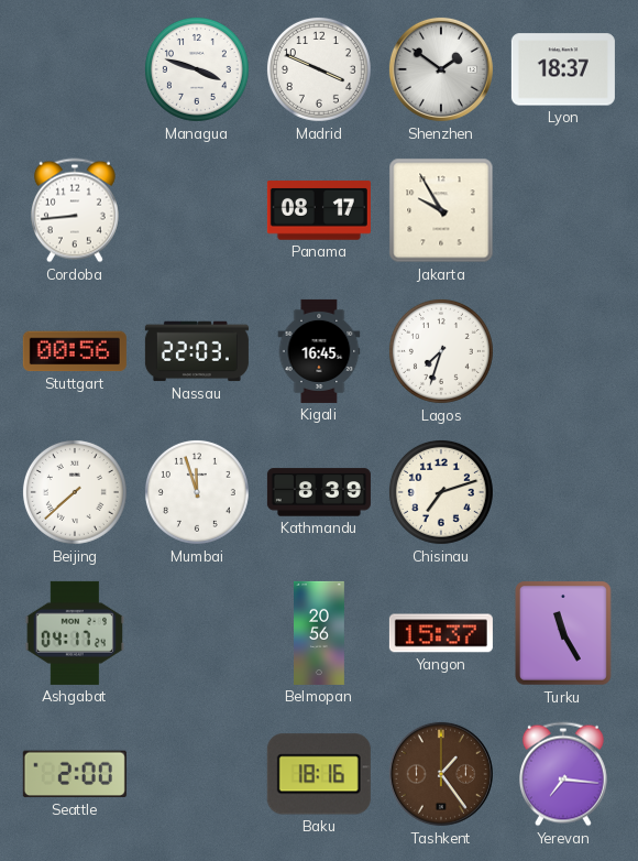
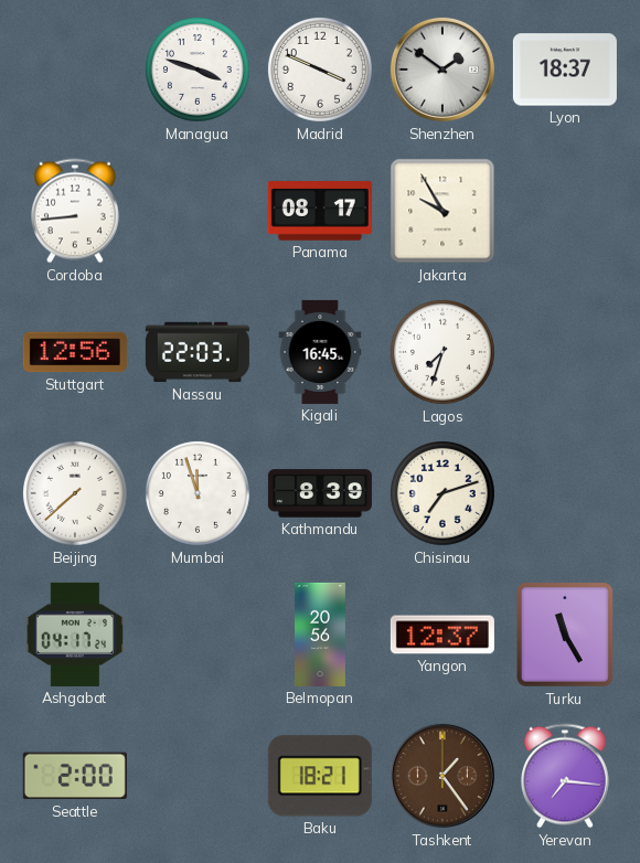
Stuttgart: 00:56 -> 12:56 (75, 352)
Yangon: 15:37 -> 12:37 (442, 635)
Baku: 18:16 -> 18:21 (320, 776)
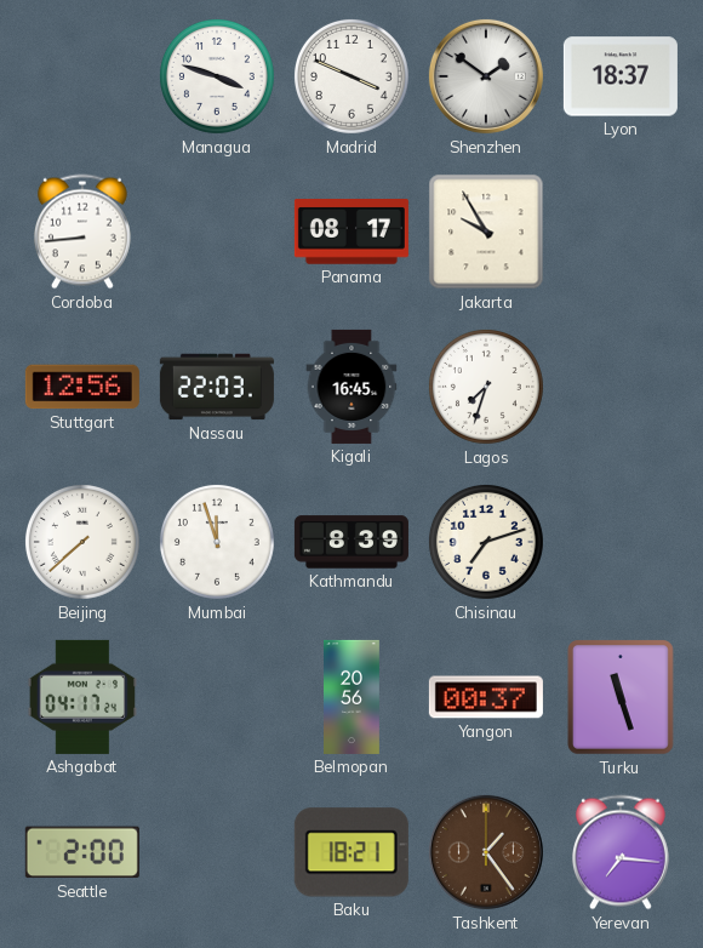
Yangon: 12:37 -> 00:37 (486, 697)
Turku: 11:25 -> 11:27 (622, 698)
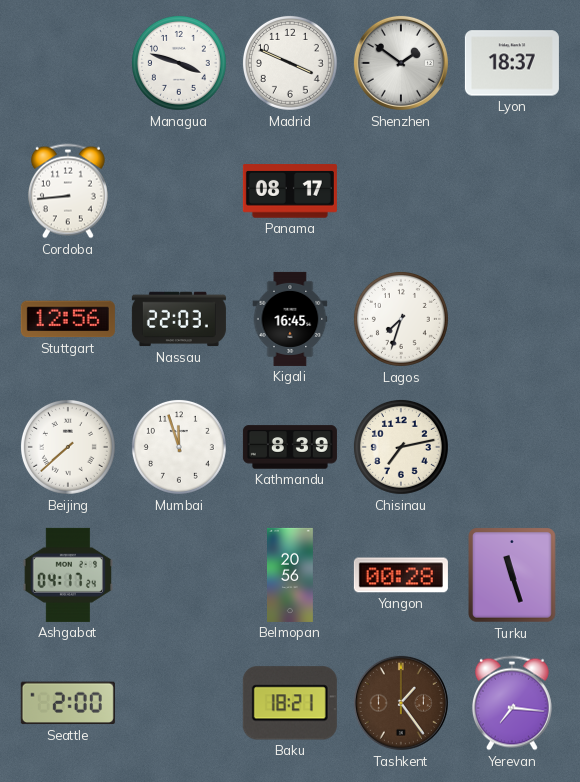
Jakarta: 9:55 -> none (486, 232)
Chisinau: 7:12 -> 7:13 (401, 447)
Yangon: 00:37 -> 00:28 (401, 575)
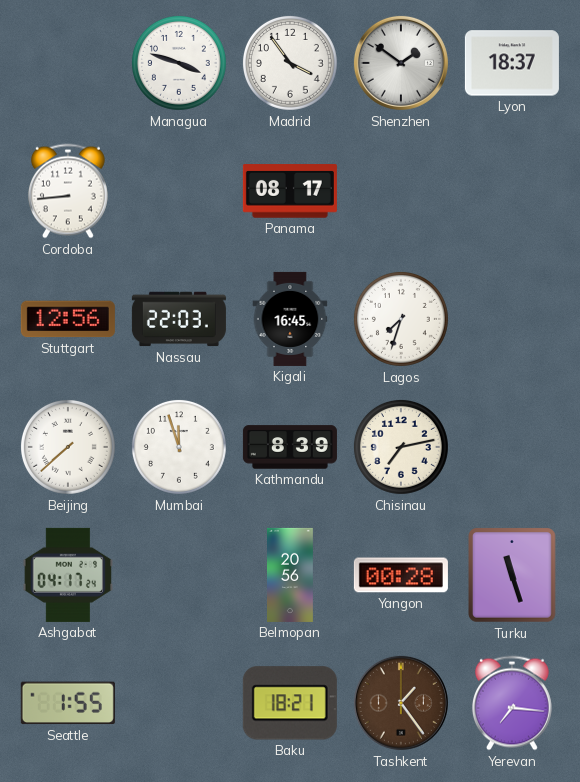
Madrid: 3:49 -> 3:54 (290, 63)
Seattle: 2:00 -> 1:55 (68, 703)
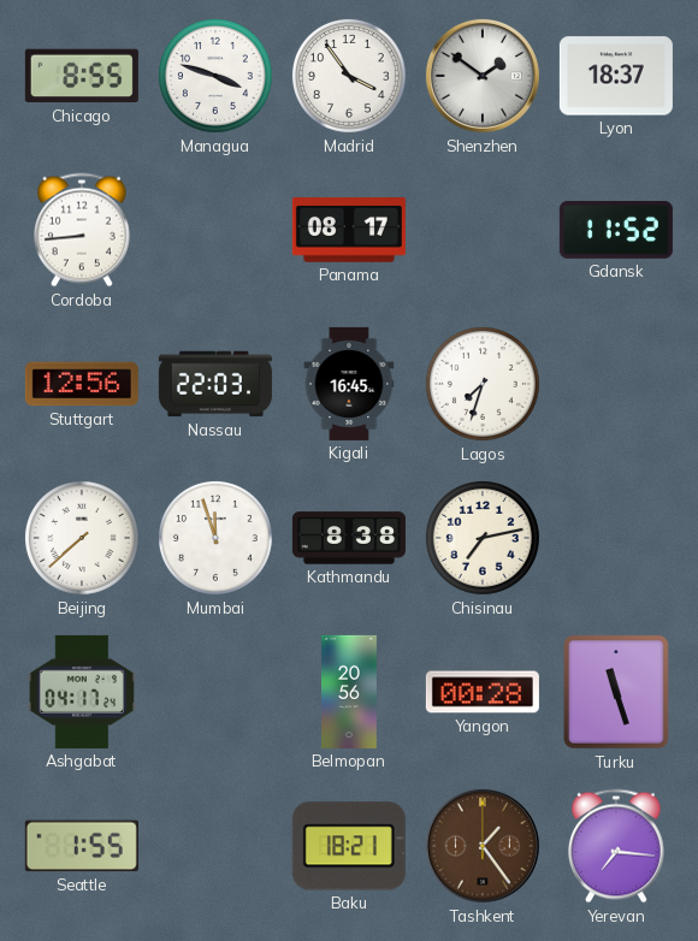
Chicago: none -> 8:55 (82, 76)
Gdansk: none -> 11:52 (616, 231)
Kathmandu: 8:39 -> 8:38 (349, 538)
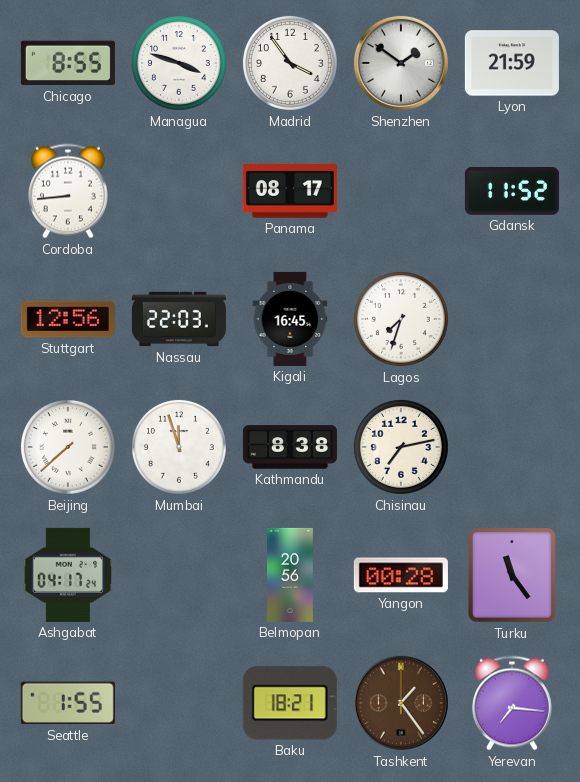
Lyon: 18:37 -> 21:59 (512, 63)
Turku: 11:27 -> 11:24 (513, 576)
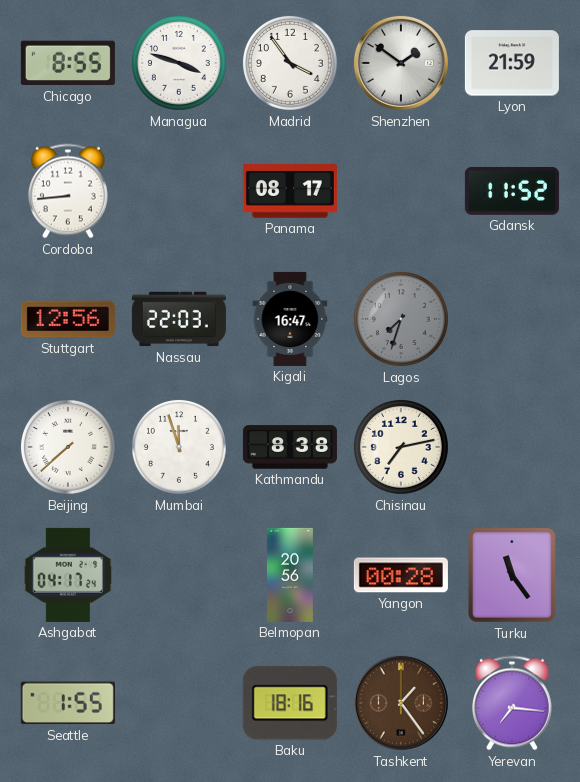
Kigali: 16:45 -> 16:47 (290, 319)
Lagos dial: white -> grey (401, 319)
Baku: 18:21 -> 18:16 (290, 703)
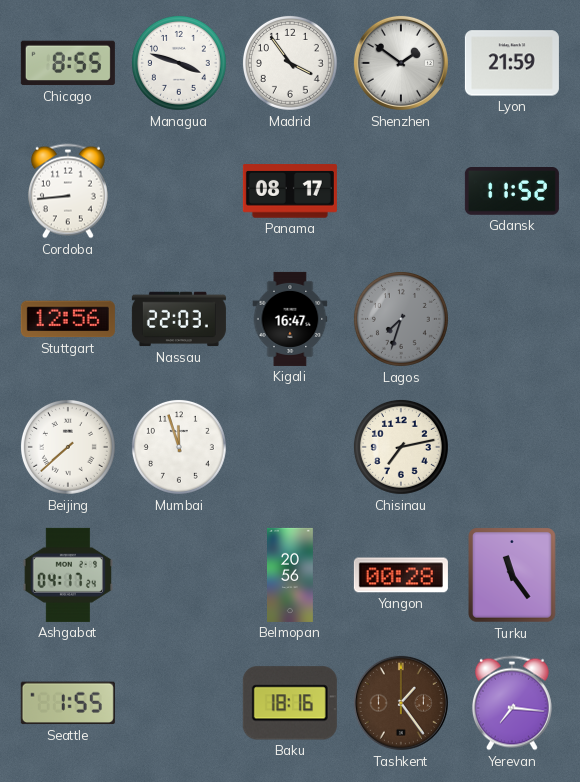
Kathmandu: 8:38 -> none (290, 447)
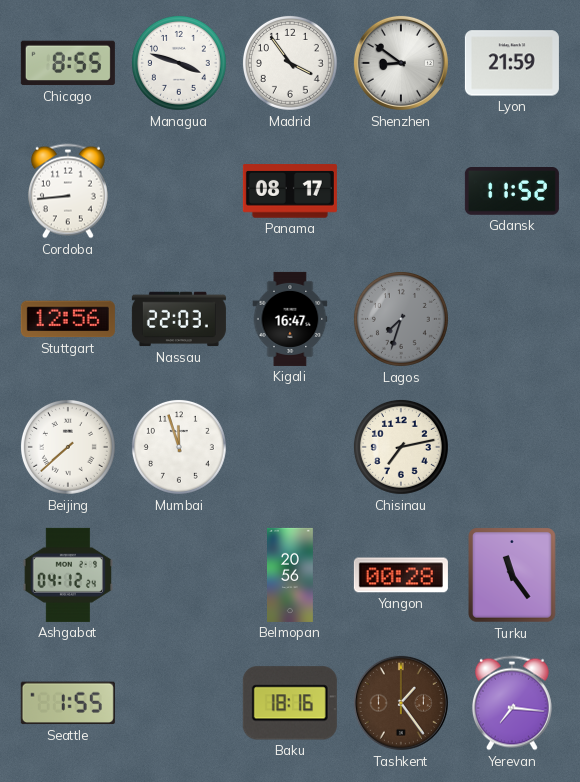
Shenzhen: 1:51 -> 8:51 (401, 63)
Ashgabat: 04:17 -> 04:12 (67, 575)
